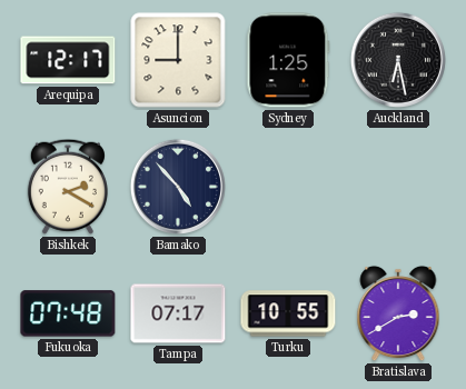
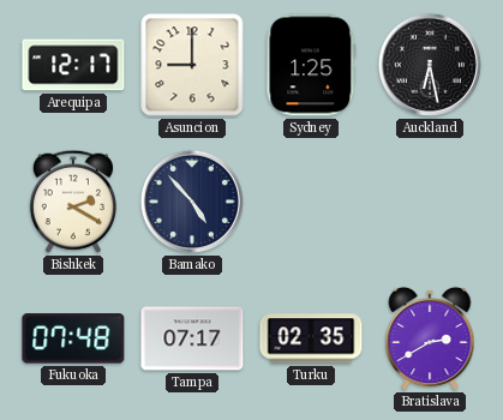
Turku: 10:55 -> 02:35 (311, 338)
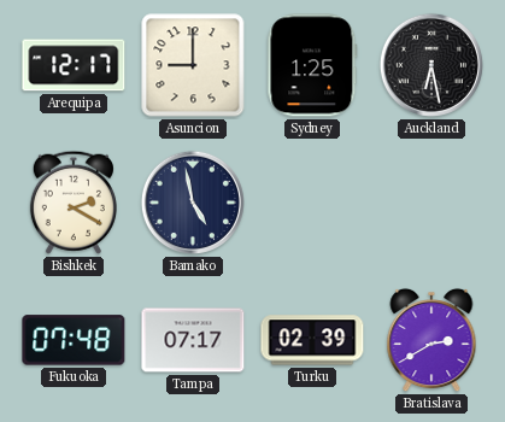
Bamako: 4:53 -> 4:58 (193, 203)
Turku: 02:35 -> 02:39 (312, 340)
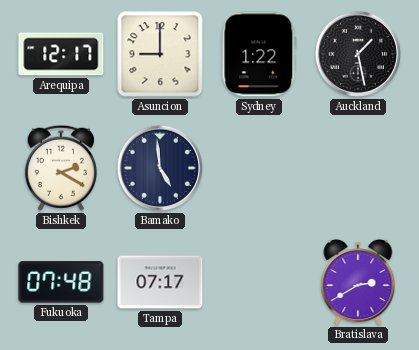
Sydney: 1:25 -> 1:22 (259, 54)
Auckland: 6:28 -> 1:28 (358, 54)
Bamako: 4:58 -> 4:59 (160, 168)
Turku: 02:39 -> none (312, 340)
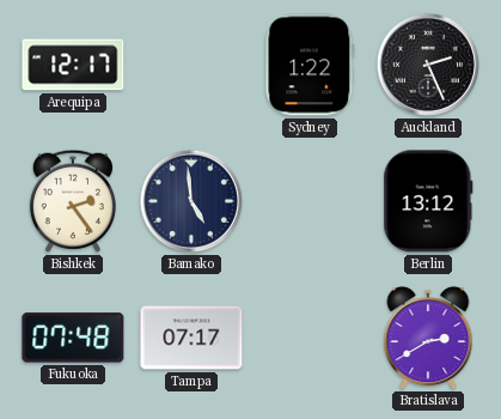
Asuncion: 9:00 -> none (160, 54)
Auckland: 1:28 -> 2:26 (428, 65)
Bishkek: 2:20 -> 2:24 (73, 201)
Berlin: none -> 13:12 (428, 201)
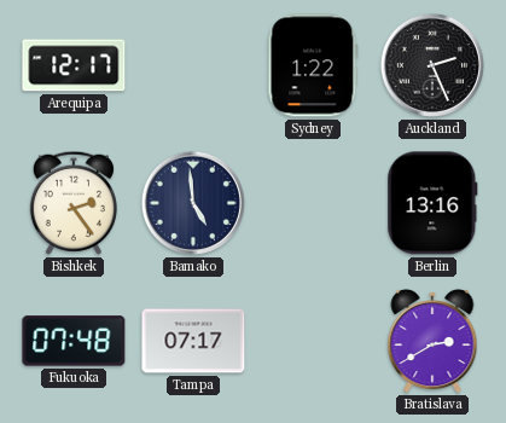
Berlin: 13:12 -> 13:16 (432, 203)
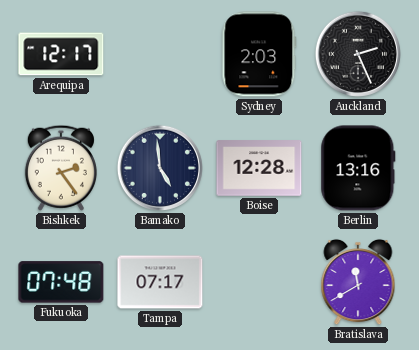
Sydney: 1:22 -> 2:03 (259, 54)
Boise: none -> 12:28 (259, 168)
Bratislava: 2:40 -> 11:40 (358, 282)
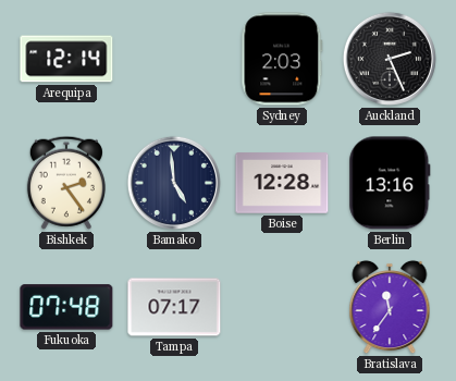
Arequipa: 12:17 -> 12:14 (66, 59)
Bratislava: 11:40 -> 11:36 (390, 307)
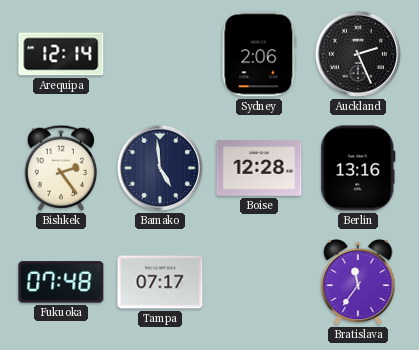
Sydney: 2:03 -> 2:06 (259, 54)
